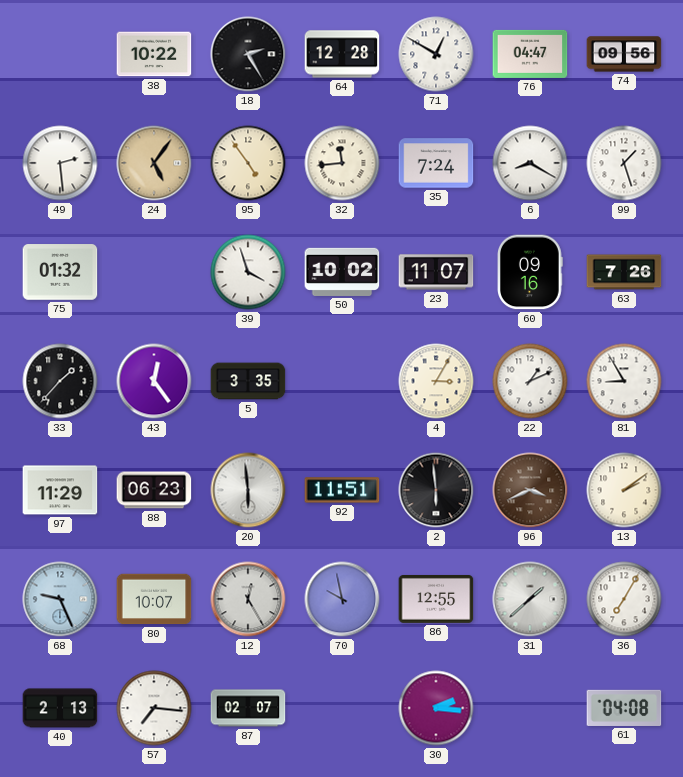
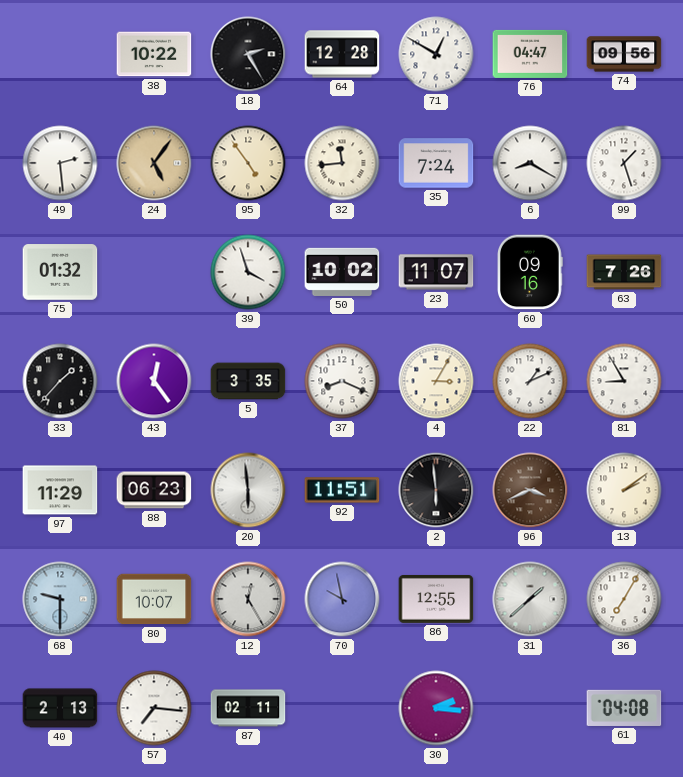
37: none -> 8:19 (342, 381)
68: 9:26 -> 9:30 (60, 599)
87: 02:07 -> 02:11 (248, 708)
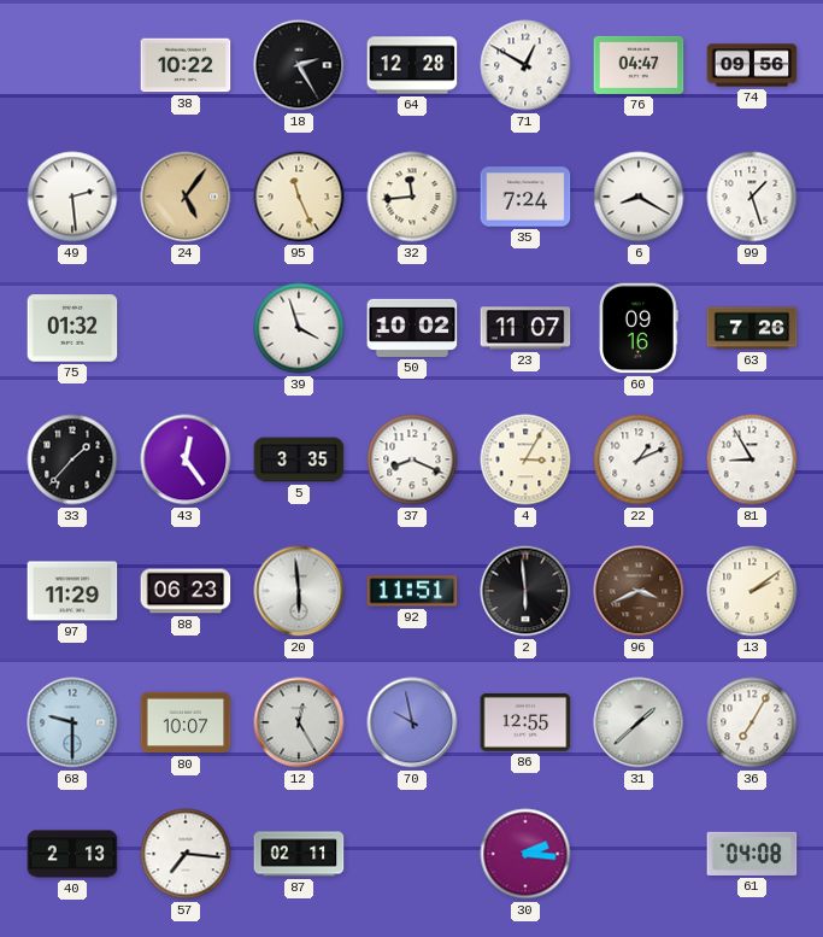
95: 4:54 -> 11:26 (299, 197)
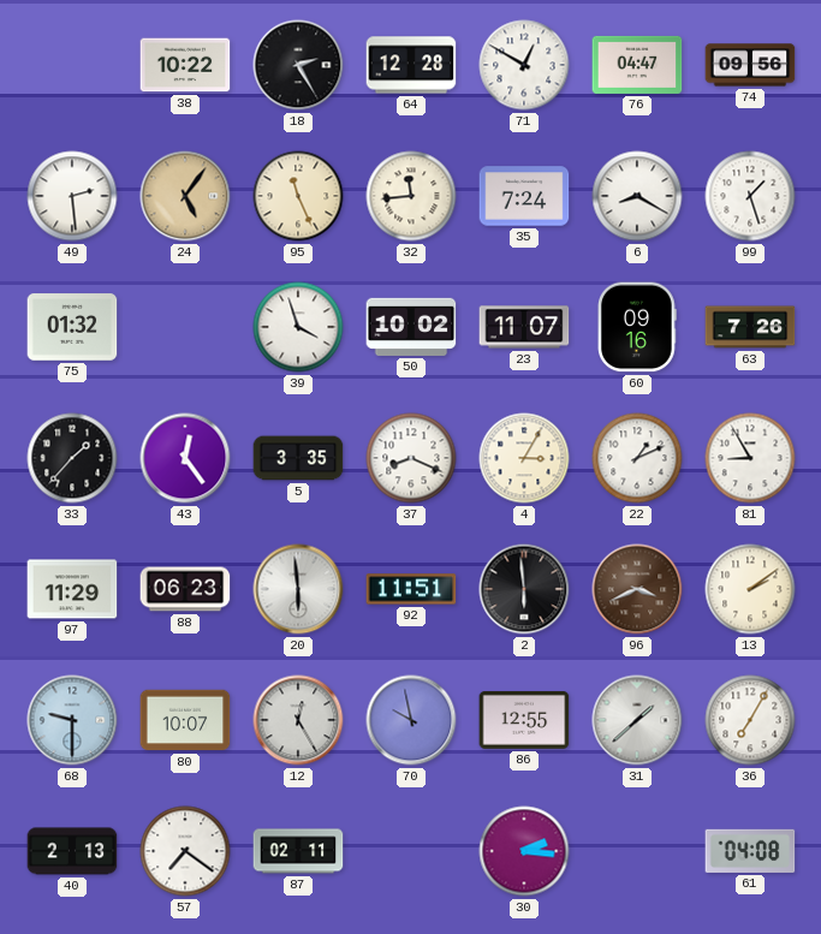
57: 7:16 -> 7:21 (185, 851)
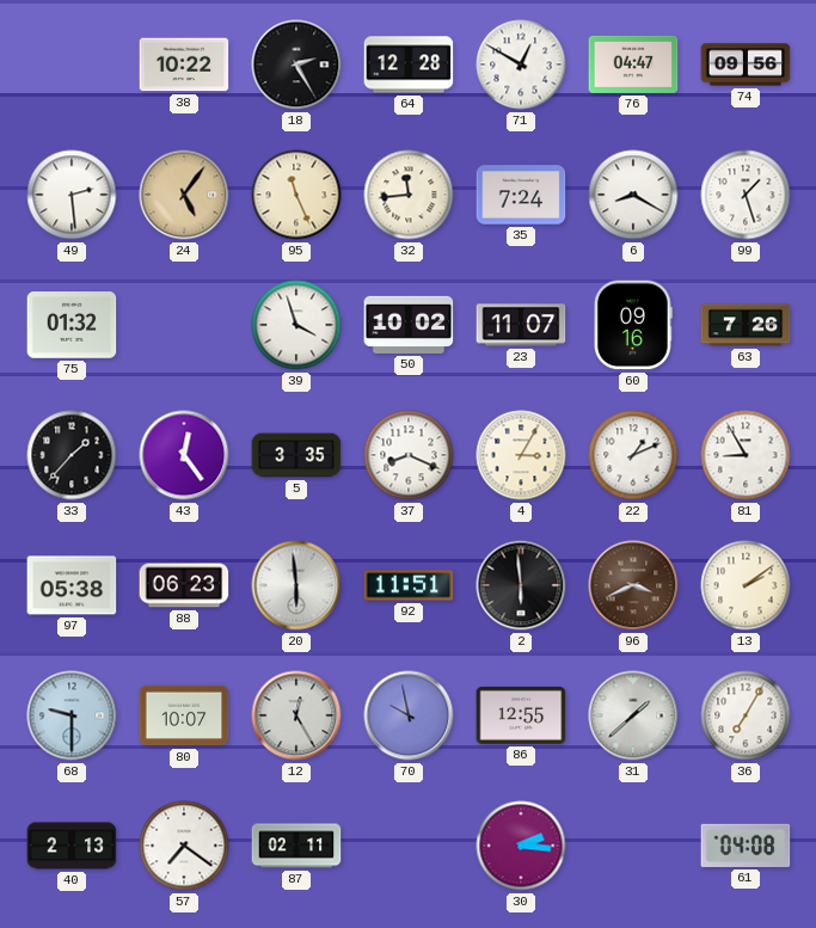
97: 11:29 -> 05:38 (72, 585)
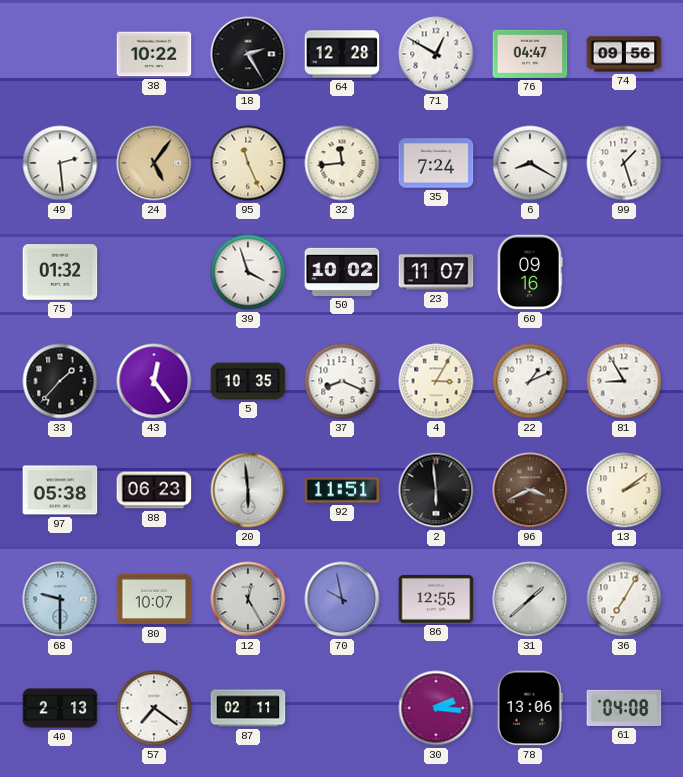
63: 7:26 -> none (746, 325)
5: 3:35 -> 10:35 (248, 381)
78: none -> 13:06 (530, 708)
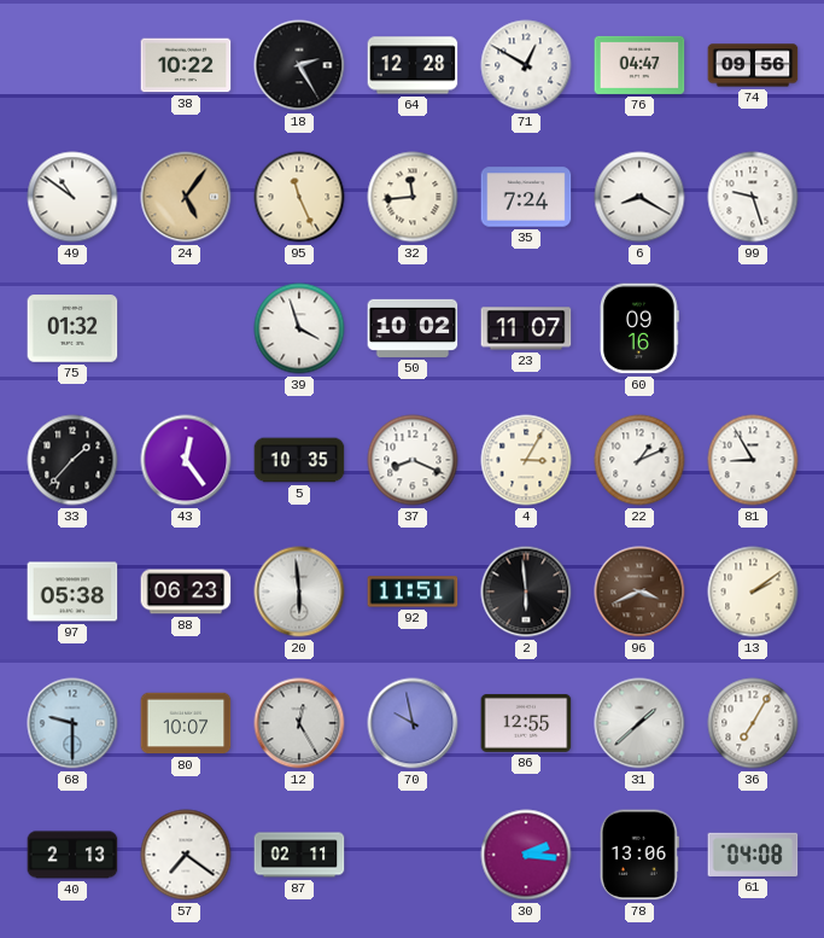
49: 2:29 -> 10:51 (72, 197)
99: 1:27 -> 9:27 (753, 197)
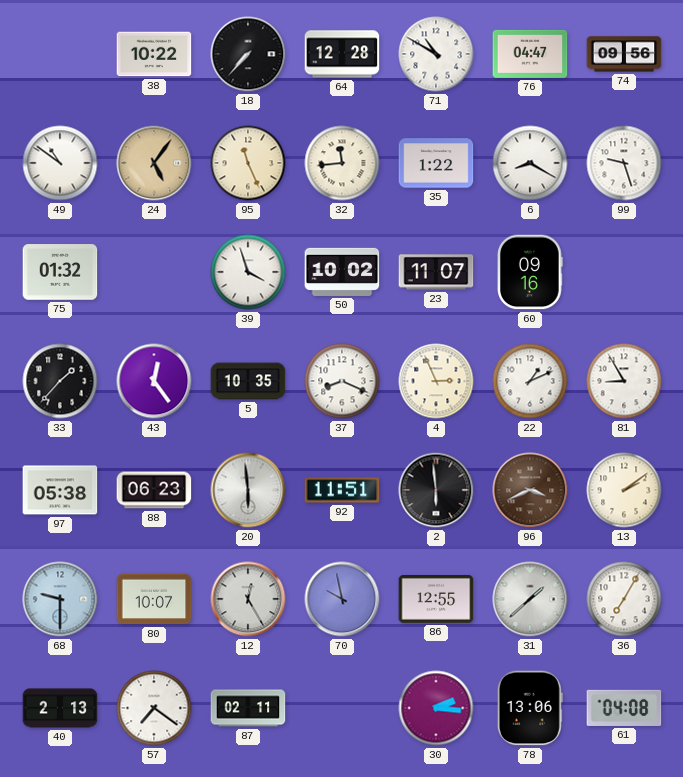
18: 2:25 -> 7:37 (248, 54)
71: 12:50 -> 10:50 (436, 54)
35: 7:24 -> 1:22 (436, 163)
4: 3:05 -> 2:56 (436, 381)
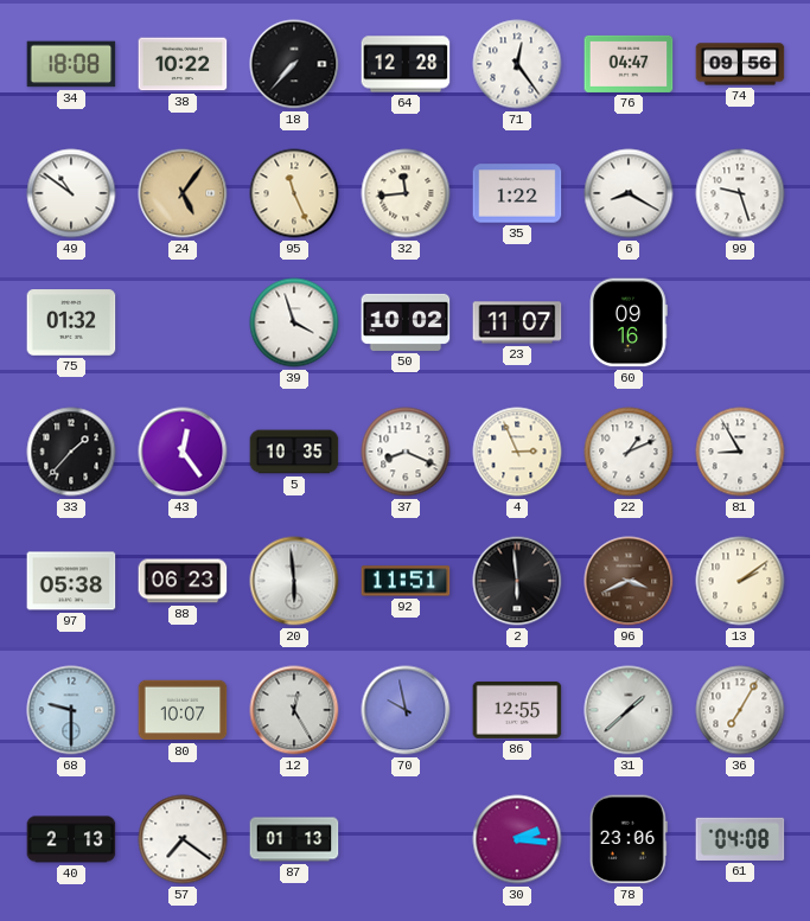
34: none -> 18:08 (71, 64)
71: 10:50 -> 12:24 (517, 64)
87: 02:11 -> 01:13 (294, 839)
78: 13:06 -> 23:06 (629, 839)
